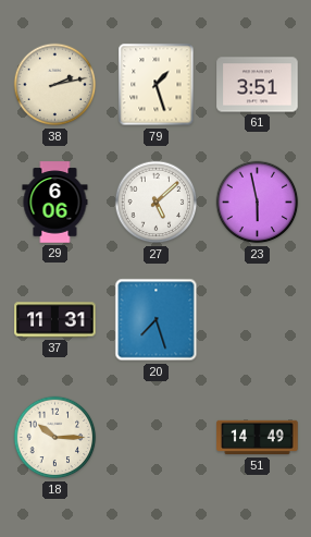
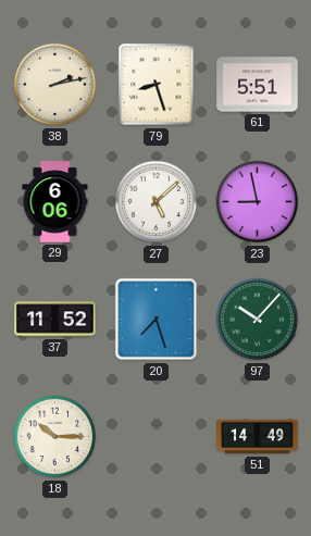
79: 1:27 -> 8:27 (157, 85)
61: 3:51 -> 5:51 (258, 85)
23: 5:58 -> 8:58 (258, 202)
37: 11:31 -> 11:52 (55, 320)
97: none -> 10:07 (258, 320)
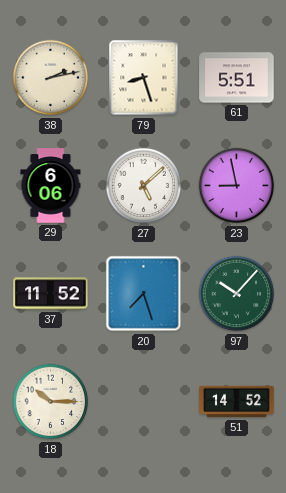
51: 14:49 -> 14:52 (237, 402)
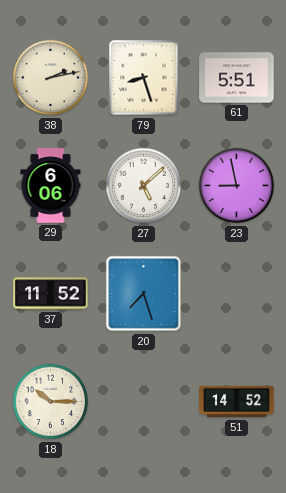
97: 10:07 -> none (237, 294)
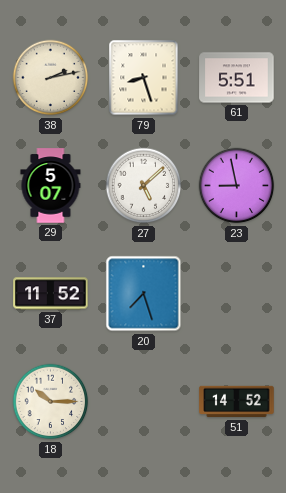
29: 6:06 -> 5:07 (51, 186)
